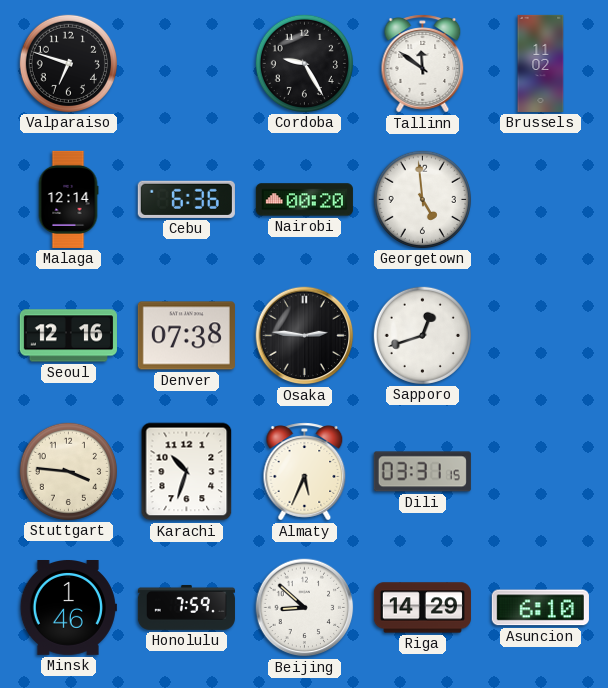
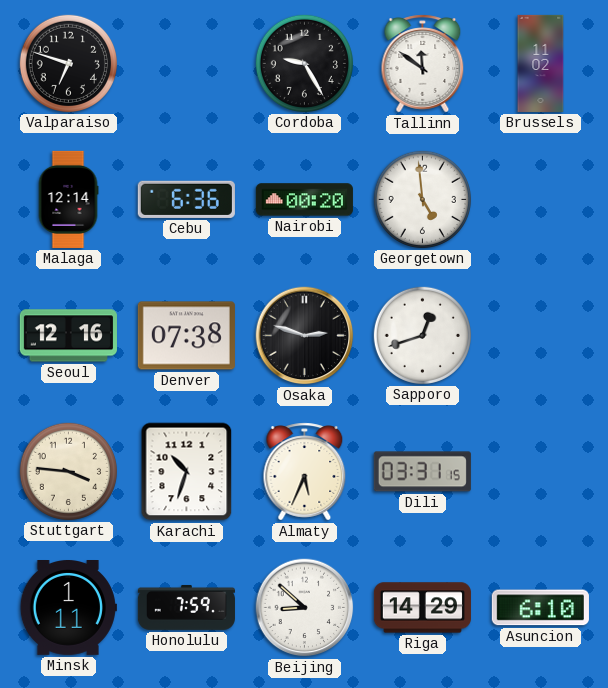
Osaka: 2:46 -> 2:48 (305, 336)
Minsk: 1:46 -> 1:11 (68, 608)
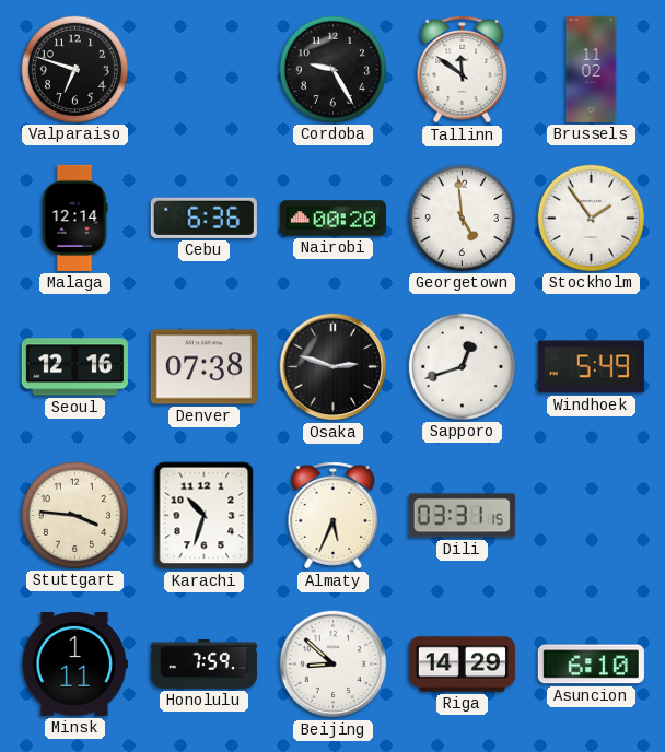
Stockholm: none -> 1:54 (591, 218)
Windhoek: none -> 5:49 (591, 367)
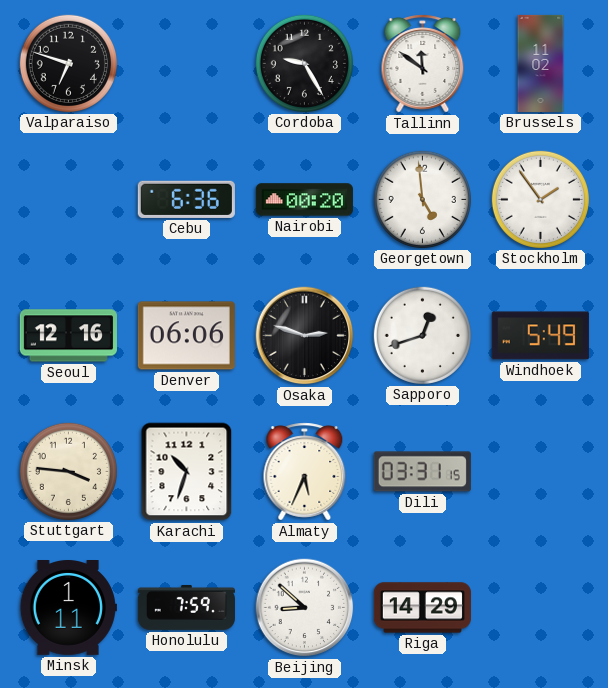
Malaga: 12:14 -> none (74, 218)
Denver: 07:38 -> 06:06 (186, 336)
Asuncion: 6:10 -> none (591, 665)
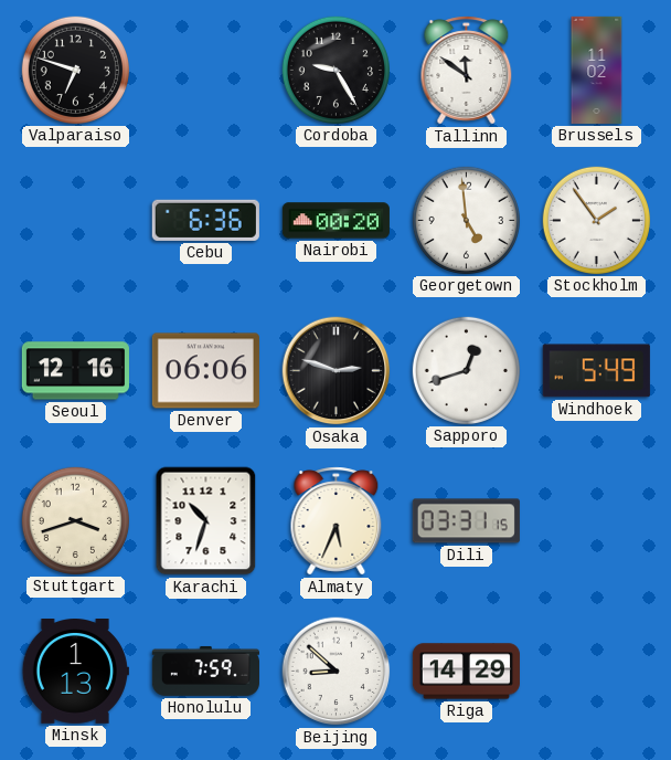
Stuttgart: 3:46 -> 3:42 (75, 520)
Minsk: 1:11 -> 1:13 (75, 672)
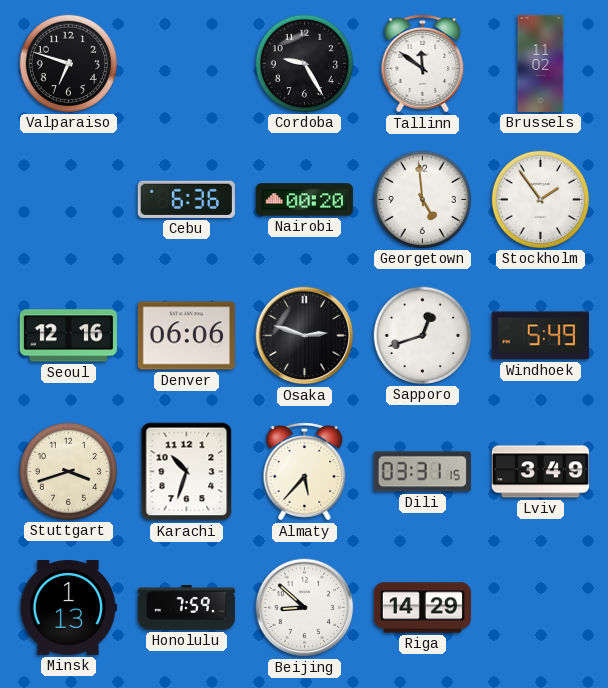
Almaty: 5:34 -> 5:37 (305, 472)
Lviv: none -> 3:49 (540, 472)
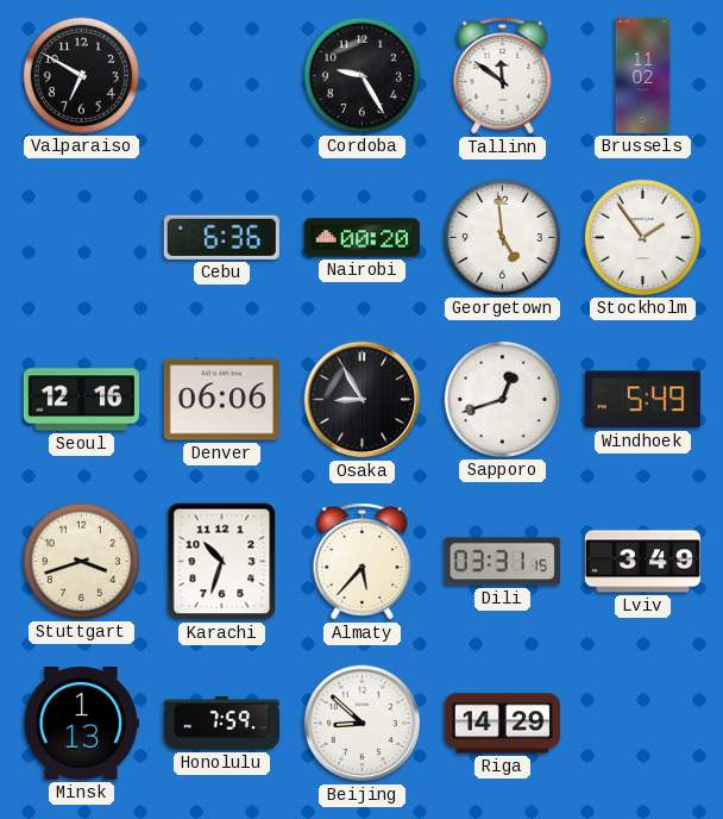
Valparaiso: 6:48 -> 6:50 (81, 75)
Osaka: 2:48 -> 8:55 (363, 400)
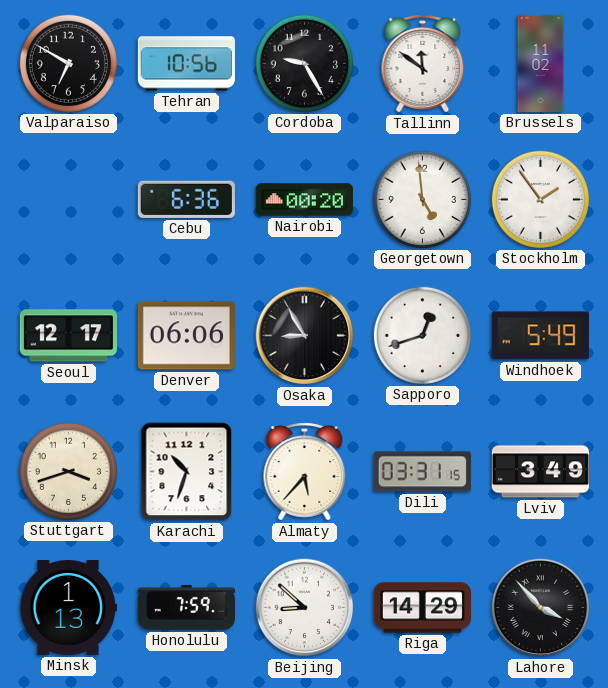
Tehran: none -> 10:56 (186, 64)
Seoul: 12:16 -> 12:17 (68, 336)
Lahore: none -> 3:53 (541, 608)
